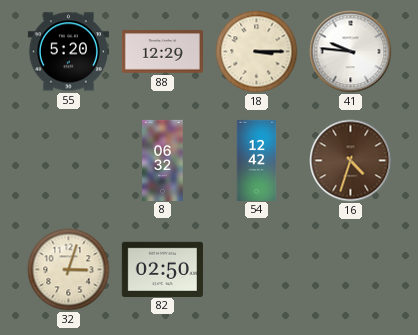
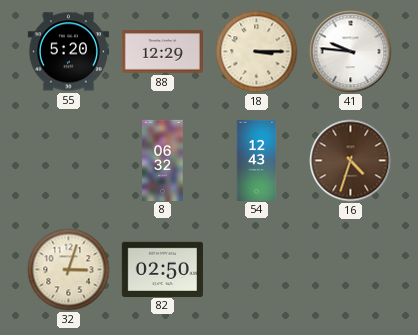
54: 12:42 -> 12:43 (257, 160)
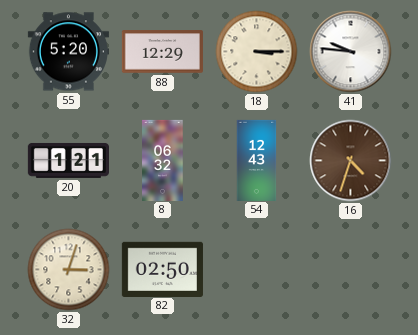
20: none -> 1:21 (68, 160)
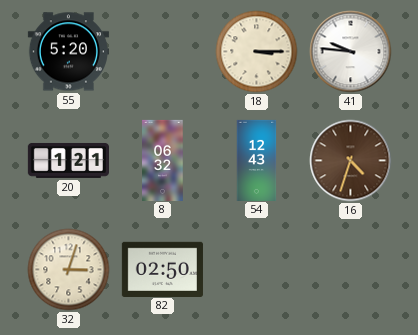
88: 12:29 -> none (162, 52)
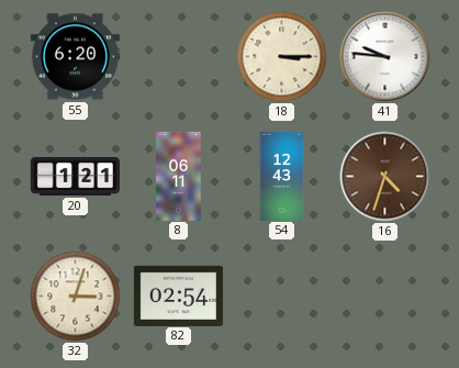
55: 5:20 -> 6:20 (75, 57)
8: 06:32 -> 06:11 (179, 176)
82: 02:50 -> 02:54 (178, 295)
